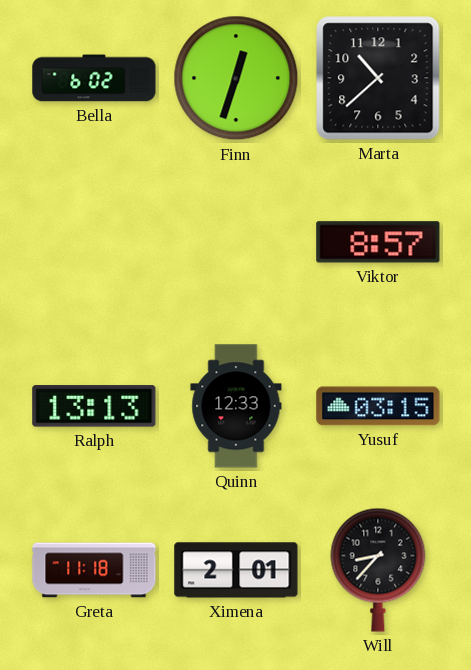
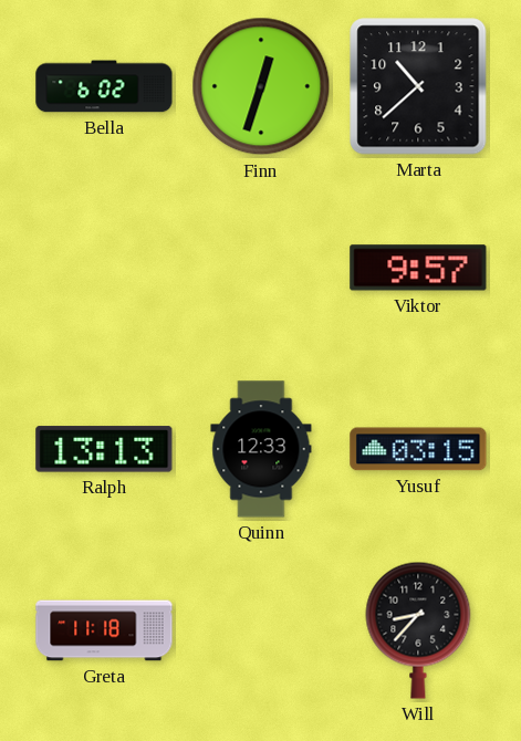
Viktor: 8:57 -> 9:57 (418, 268)
Ximena: 2:01 -> none (236, 570)
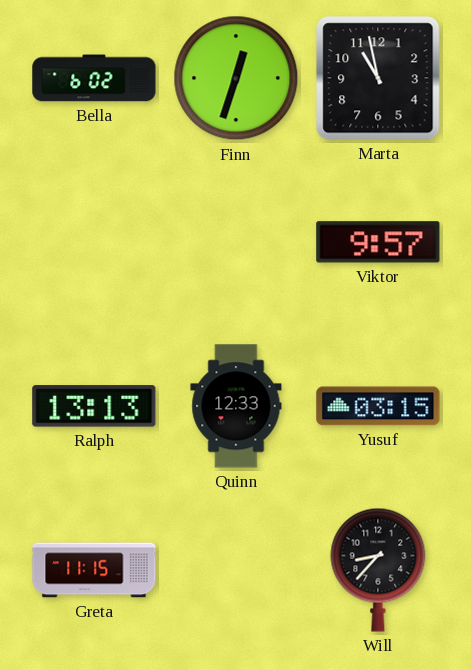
Marta: 10:38 -> 10:58 (378, 78)
Greta: 11:18 -> 11:15 (94, 570)
